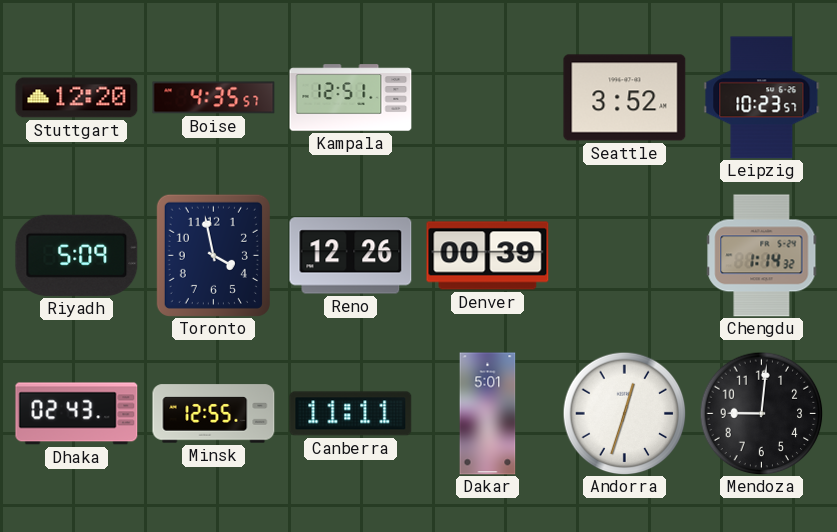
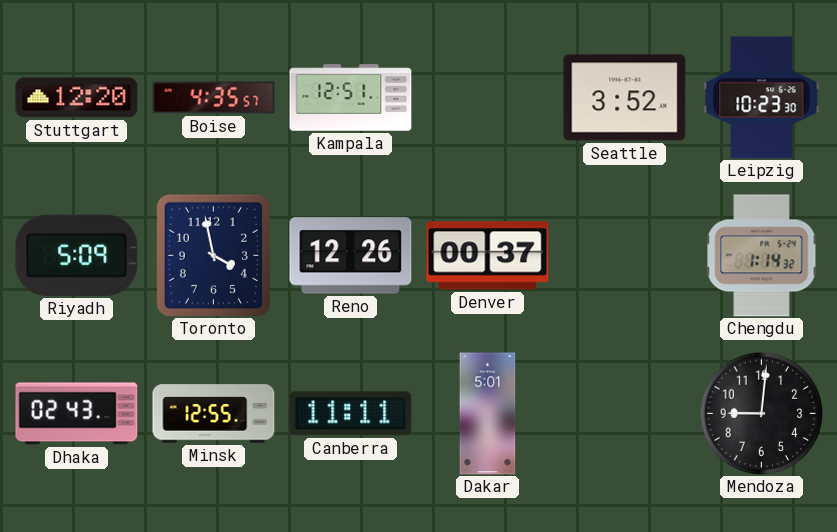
Leipzig: 10:23:57 -> 10:23:30 (762, 98)
Denver: 00:39 -> 00:37 (488, 256)
Andorra: 12:33 -> none (624, 413)
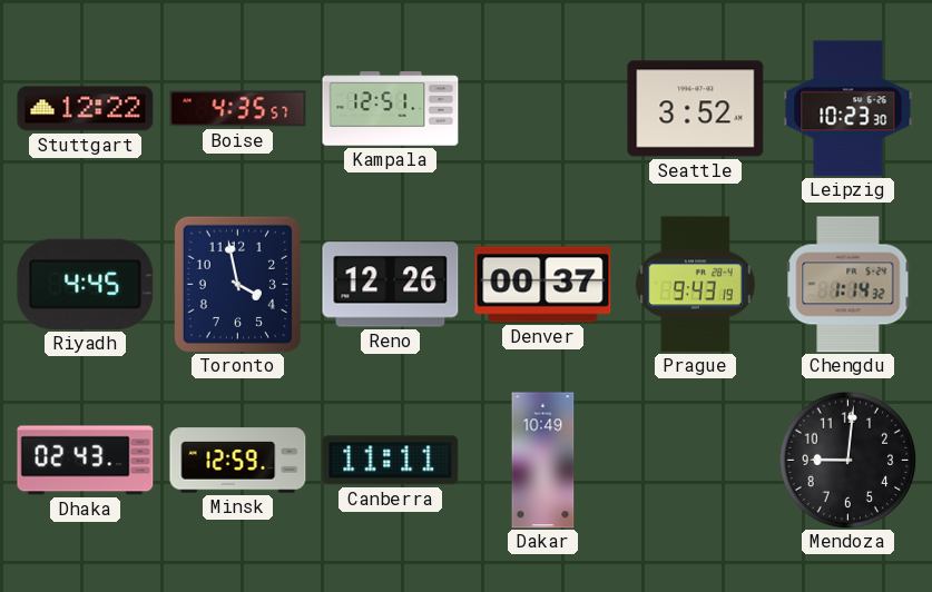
Stuttgart: 12:20 -> 12:22 (86, 109)
Riyadh: 5:09 -> 4:45 (86, 284)
Prague: none -> 9:43 (695, 285)
Minsk: 12:55 -> 12:59 (238, 461)
Dakar: 5:01 -> 10:49 (543, 461)
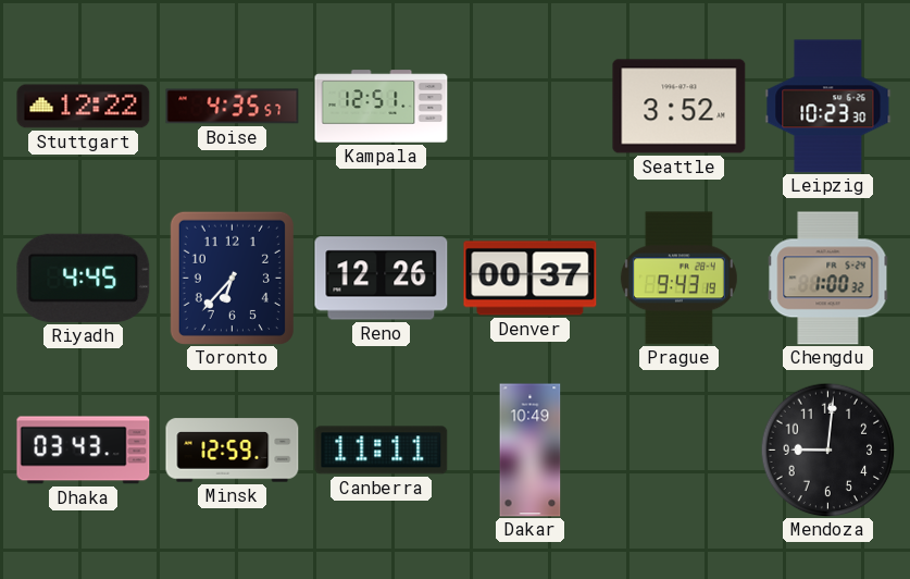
Toronto: 3:58 -> 6:37 (232, 278)
Chengdu: 1:14 -> 1:00 (828, 279)
Dhaka: 02:43 -> 03:43 (84, 451)
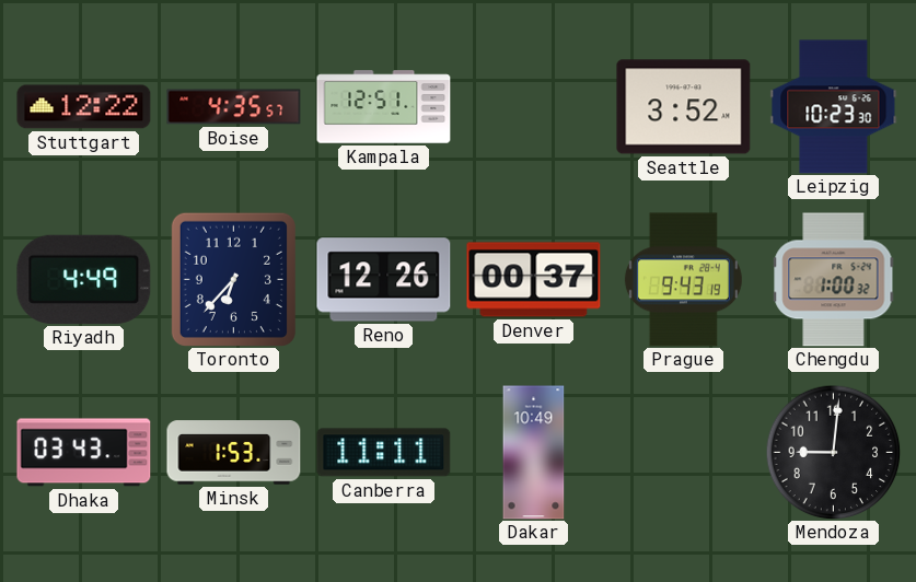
Riyadh: 4:45 -> 4:49 (84, 279)
Minsk: 12:59 -> 1:53 (234, 453)
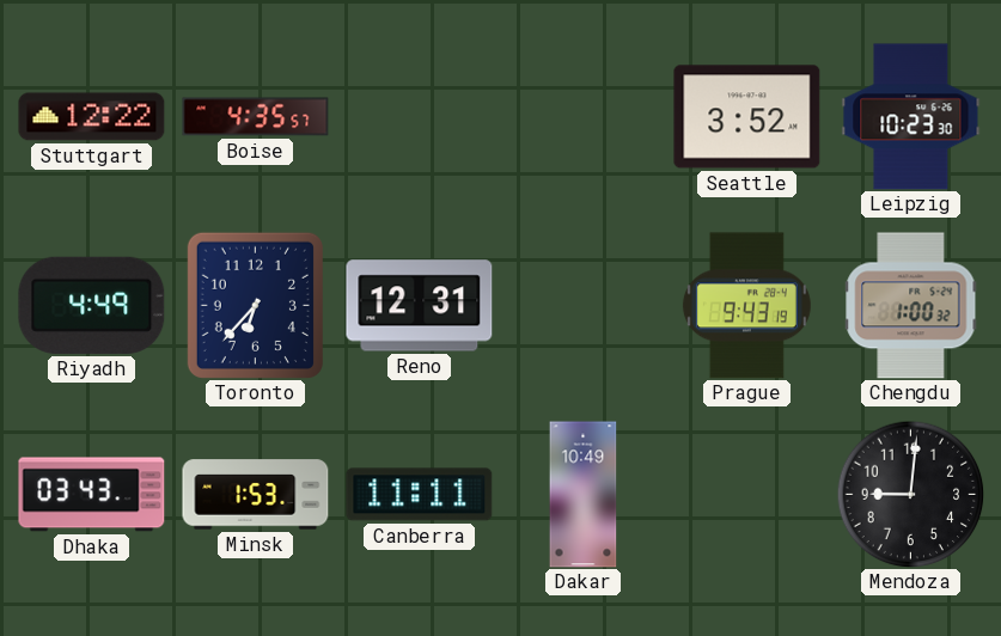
Kampala: 12:51 -> none (384, 107)
Reno: 12:26 -> 12:31 (420, 306)
Denver: 00:37 -> none (534, 280)
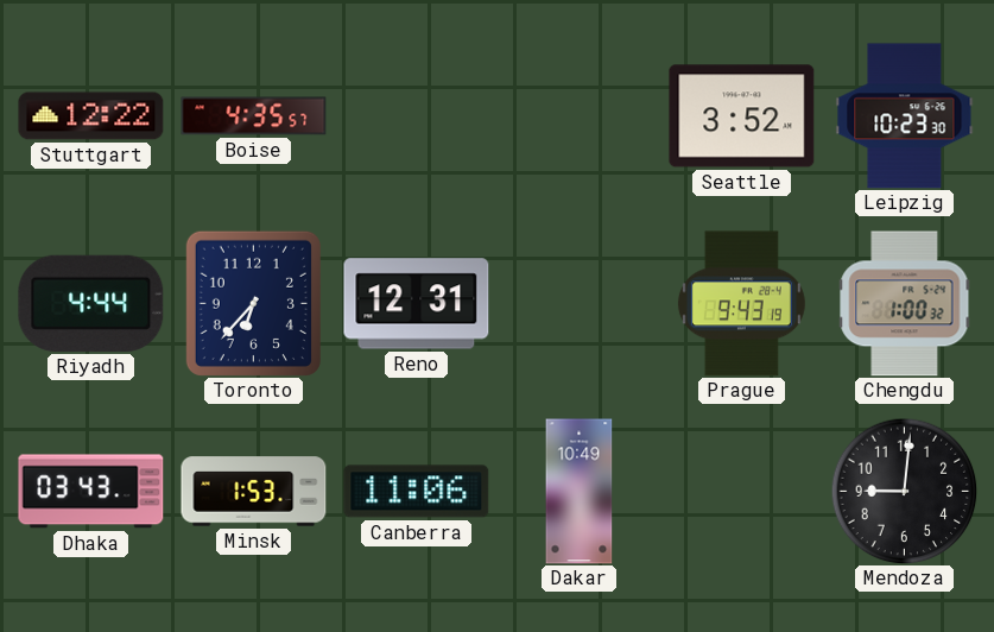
Riyadh: 4:49 -> 4:44 (91, 303)
Canberra: 11:11 -> 11:06 (417, 492)
